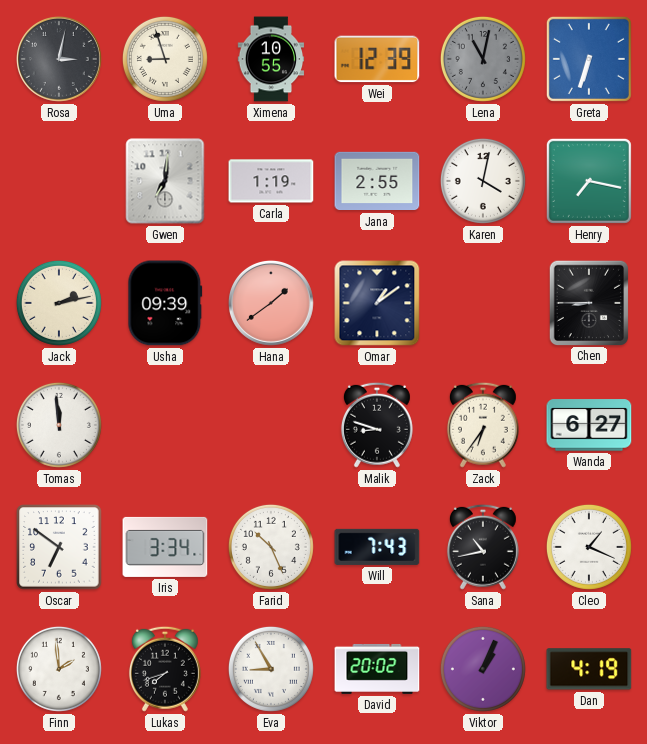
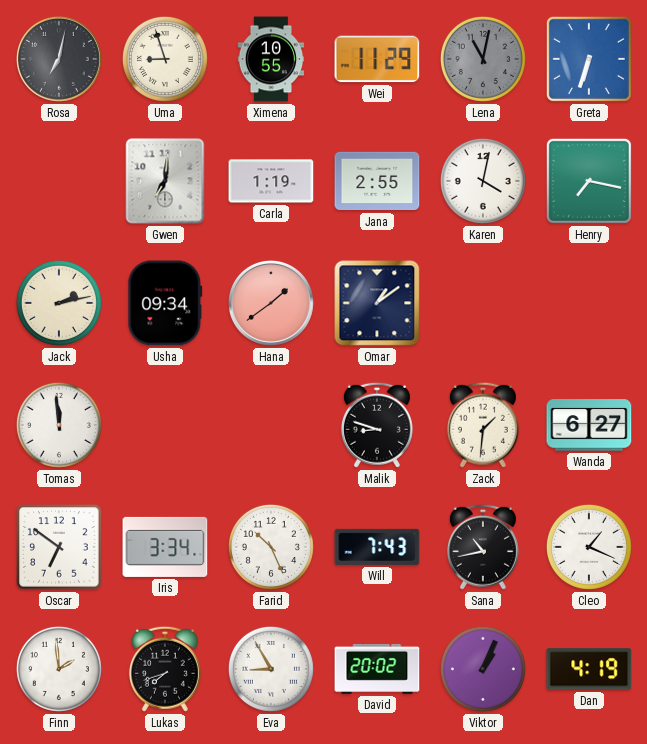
Rosa: 3:02 -> 7:02 (59, 59)
Wei: 12:39 -> 11:29 (377, 59)
Usha: 09:39 -> 09:34 (165, 303)
Chen: 8:45 -> none (588, 302)
Zack: 6:36 -> 1:31 (483, 425)
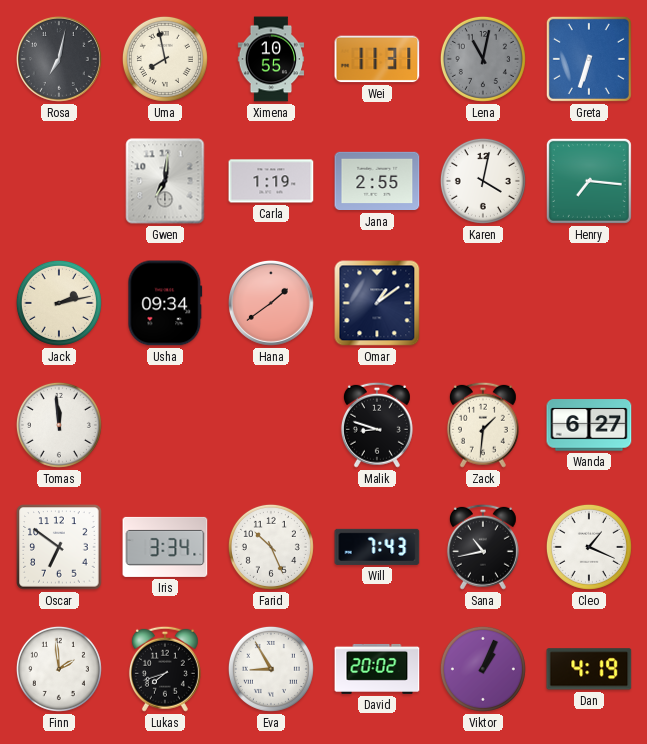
Uma: 8:57 -> 7:58 (165, 59)
Wei: 11:29 -> 11:31 (377, 59)
Henry: 7:17 -> 7:16 (589, 181)
